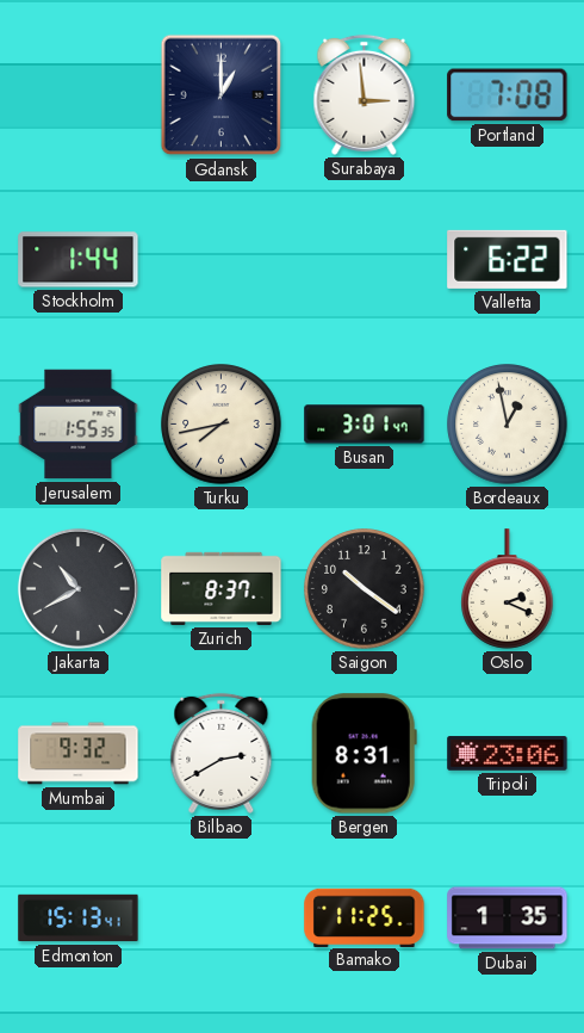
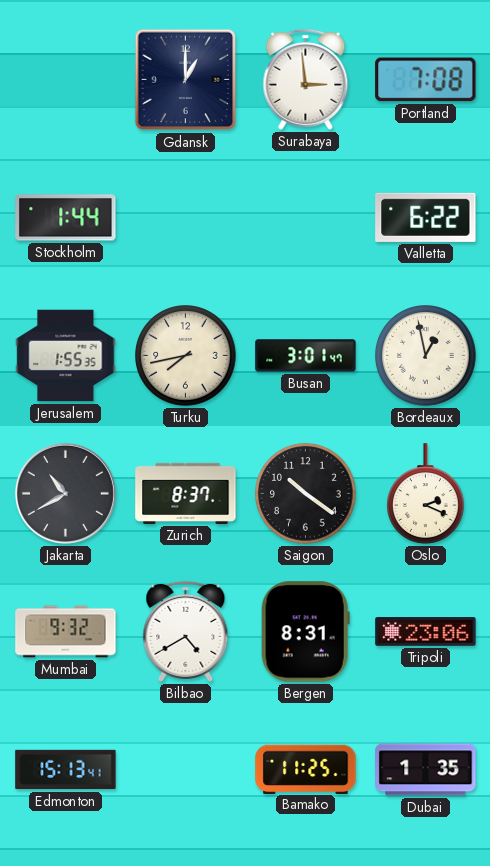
Bilbao: 2:40 -> 4:40 (186, 631)
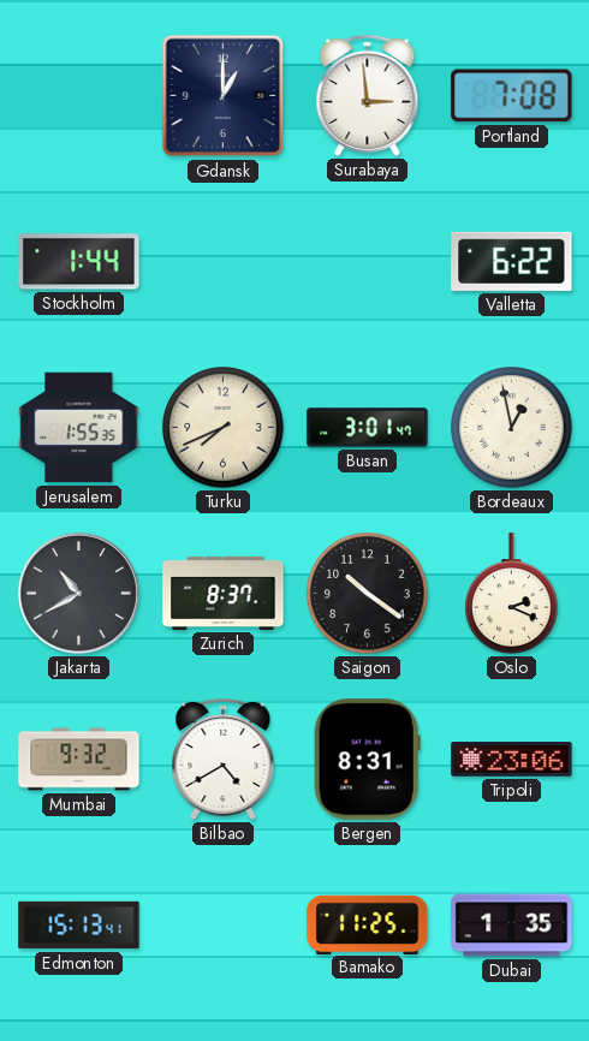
Turku: 7:43 -> 7:41 (224, 428)
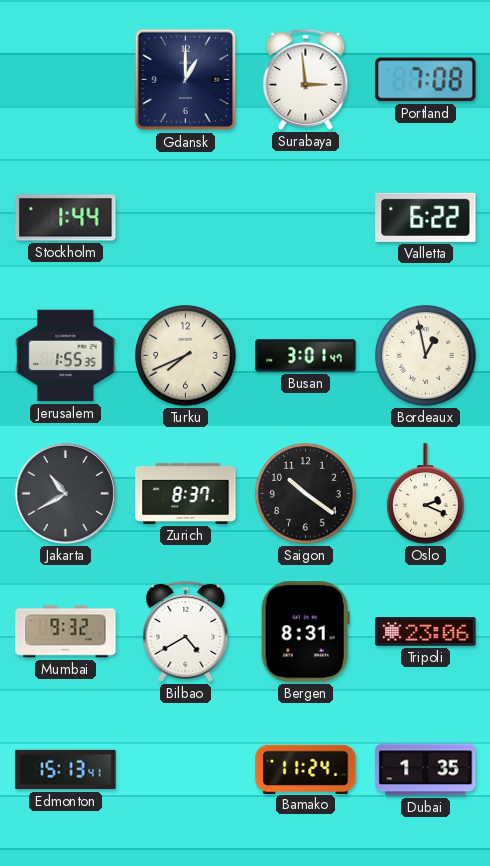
Bamako: 11:25 -> 11:24 (306, 769)
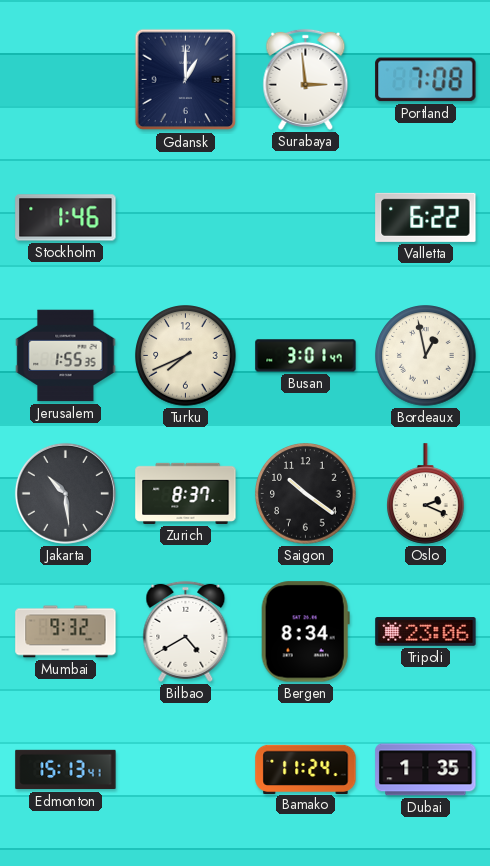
Stockholm: 1:44 -> 1:46 (66, 218)
Jakarta: 10:40 -> 10:29 (65, 493)
Bergen: 8:31 -> 8:34 (305, 632)
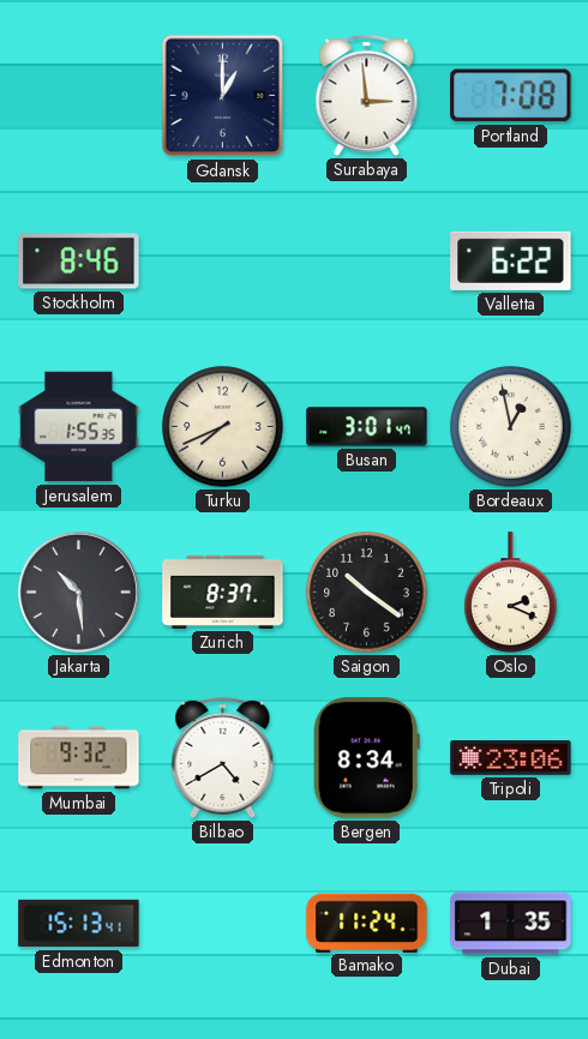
Stockholm: 1:46 -> 8:46 (79, 262)
